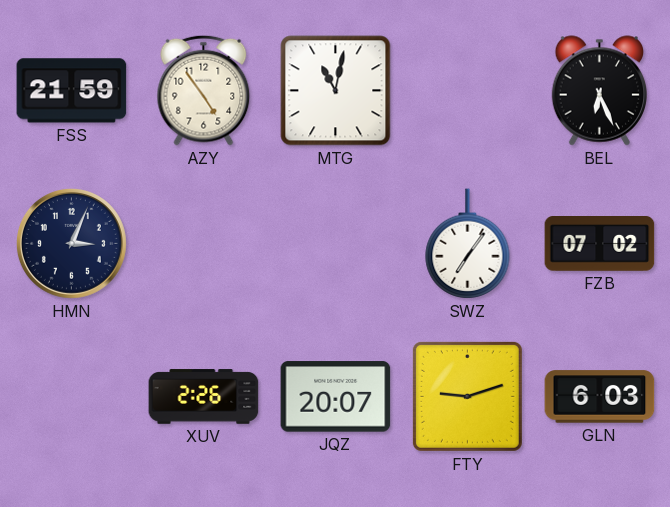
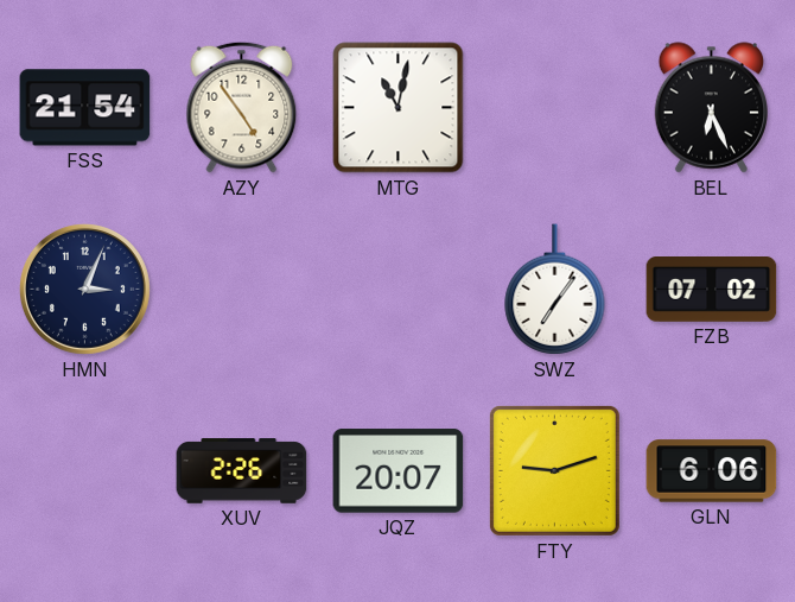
FSS: 21:59 -> 21:54 (85, 108)
GLN: 6:03 -> 6:06 (712, 471)
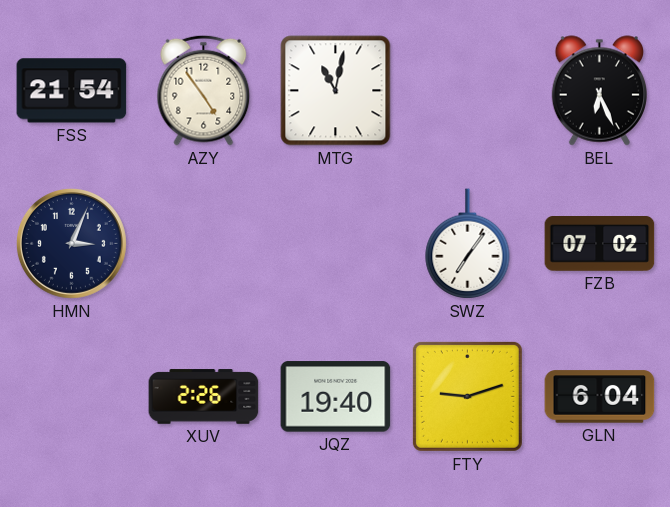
JQZ: 20:07 -> 19:40 (336, 397)
GLN: 6:06 -> 6:04 (600, 397)
